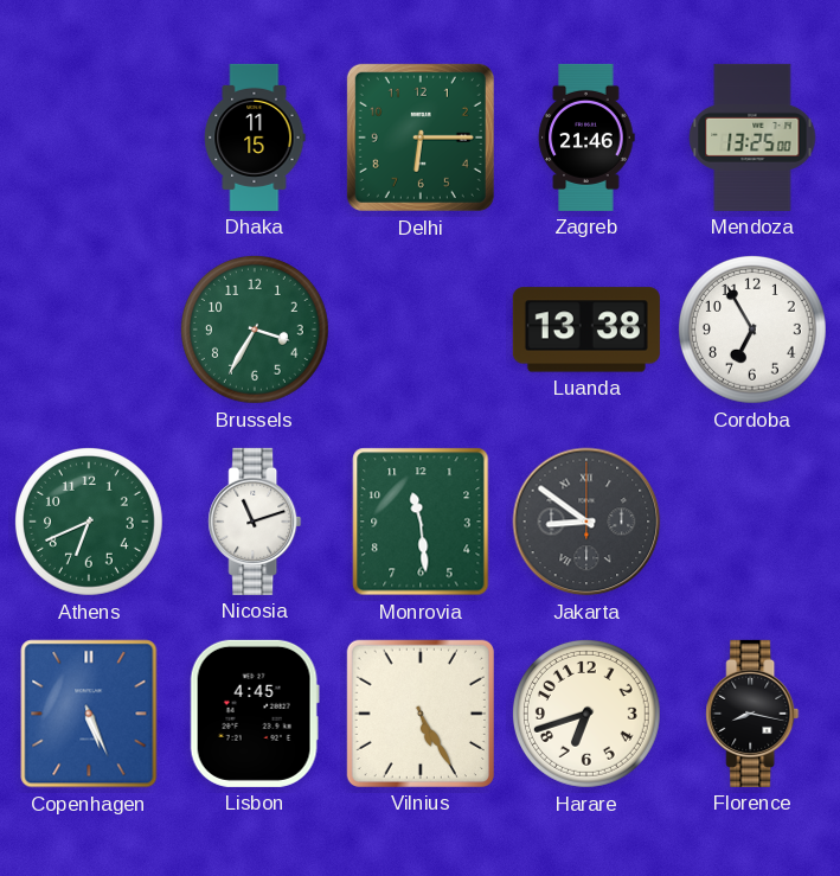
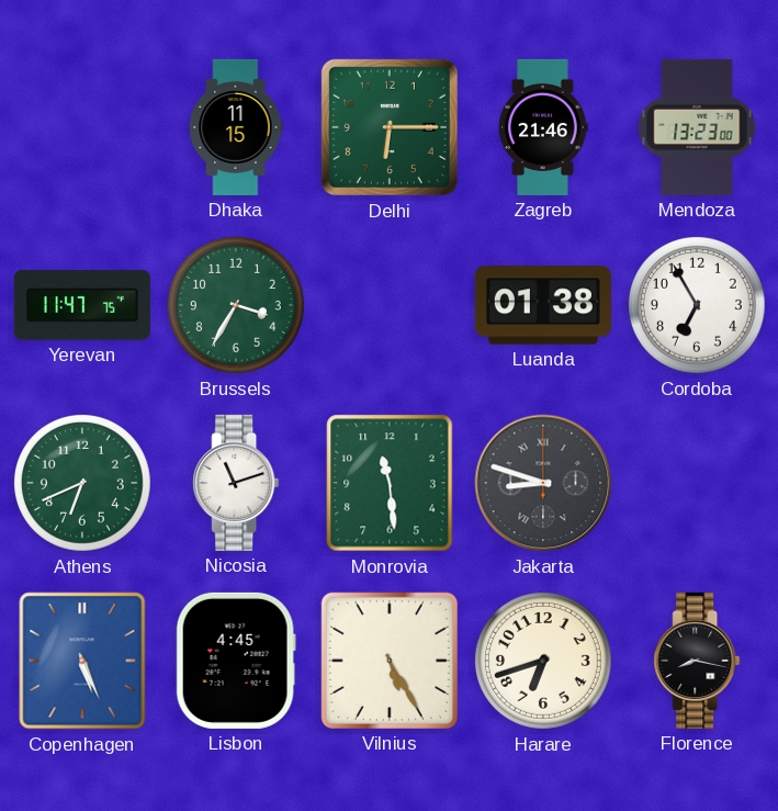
Mendoza: 13:25 -> 13:23 (697, 127)
Yerevan: none -> 11:47 (82, 305)
Luanda: 13:38 -> 01:38 (543, 305)
Jakarta: 8:51 -> 8:48 (543, 483)
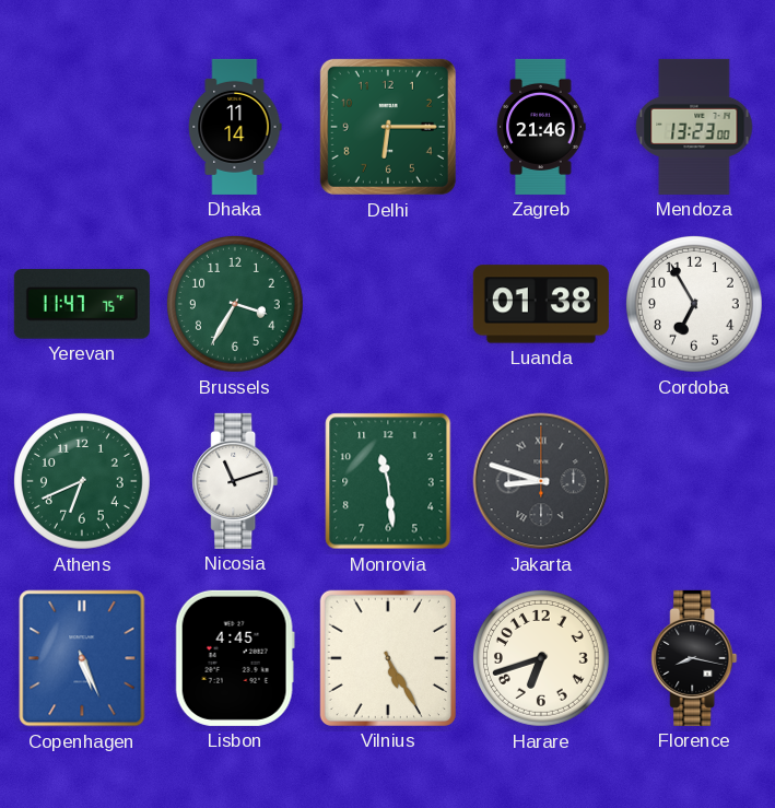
Dhaka: 11:15 -> 11:14 (235, 127)
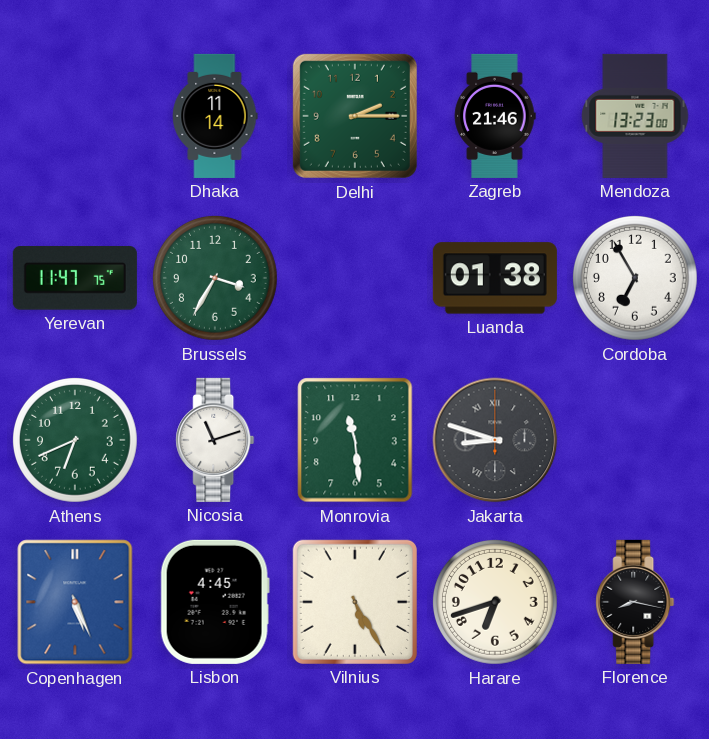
Delhi: 6:15 -> 2:15 (355, 116)
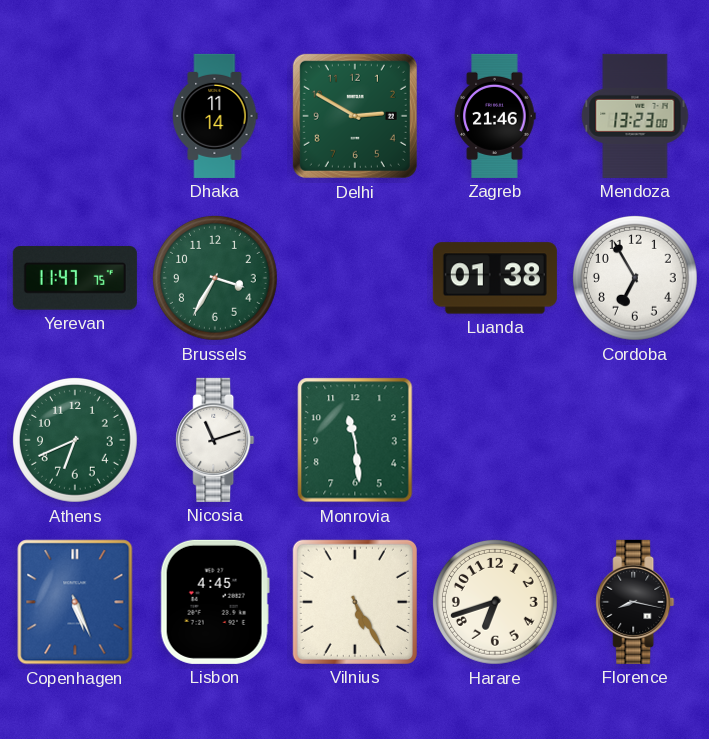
Delhi: 2:15 -> 2:50 (355, 116)
Jakarta: 8:48 -> none (495, 440)
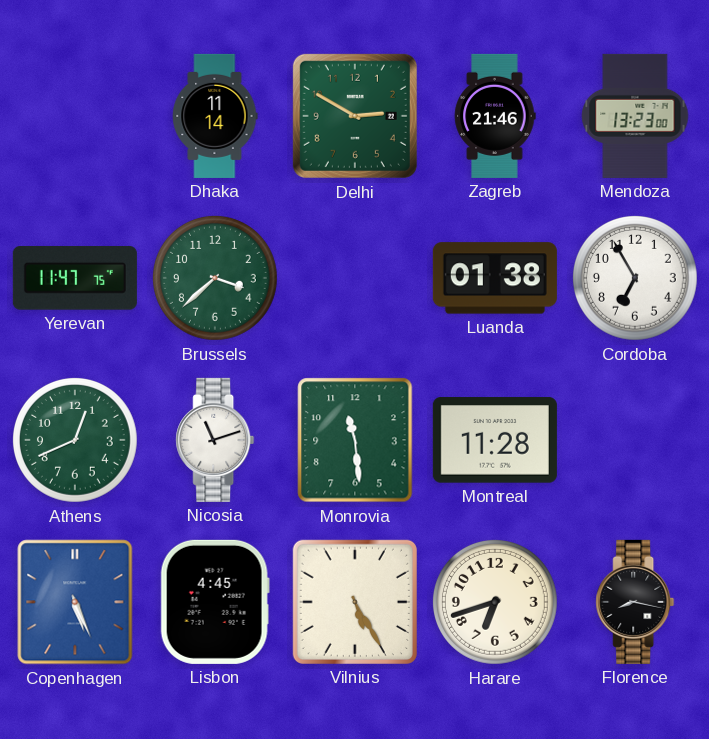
Brussels: 3:35 -> 3:38 (215, 278)
Athens: 6:41 -> 12:41 (75, 440)
Montreal: none -> 11:28 (495, 440)
